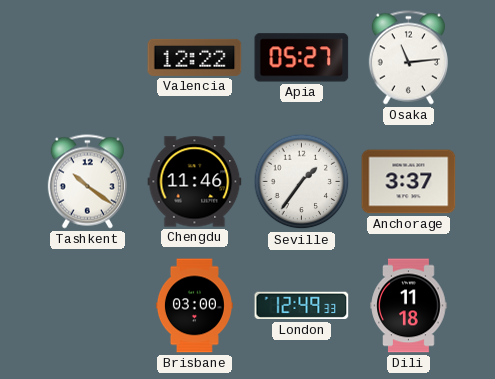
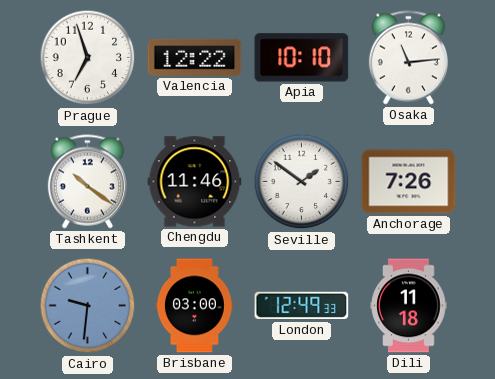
Prague: none -> 6:57 (88, 58)
Apia: 05:27 -> 10:10 (302, 58)
Seville: 1:36 -> 1:51 (302, 182)
Anchorage: 3:37 -> 7:26 (409, 182)
Cairo: none -> 9:31 (88, 306)
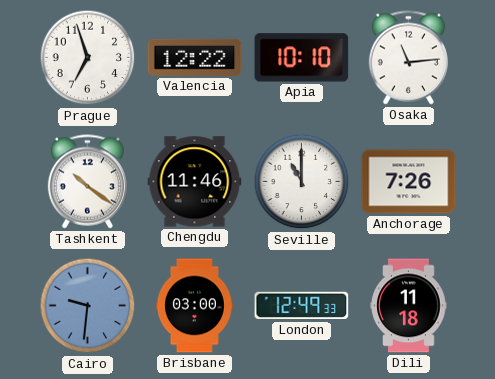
Seville: 1:51 -> 11:00 (302, 182)
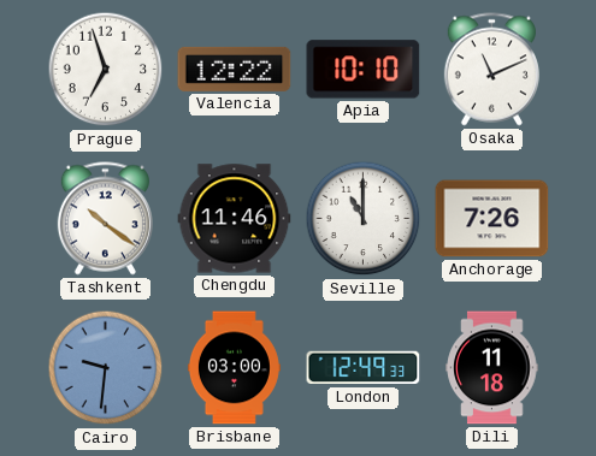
Osaka: 11:14 -> 11:11 (491, 70)
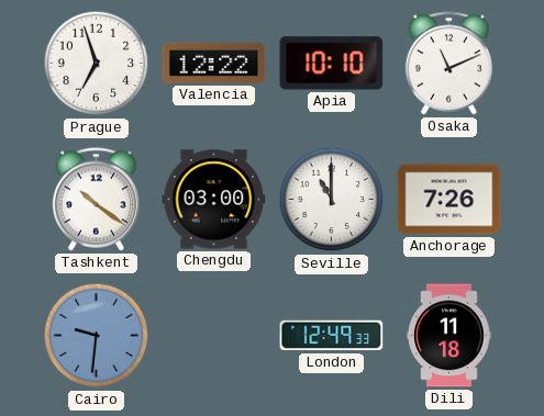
Chengdu: 11:46 -> 03:00 (214, 200)
Brisbane: 03:00 -> none (234, 368)
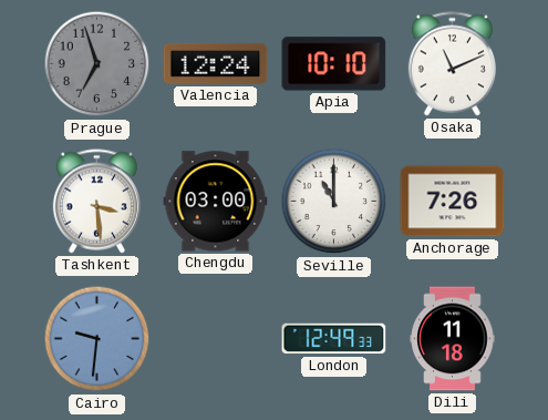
Prague dial: white -> grey (97, 64)
Valencia: 12:22 -> 12:24 (216, 63)
Tashkent: 10:21 -> 3:29 (96, 202)
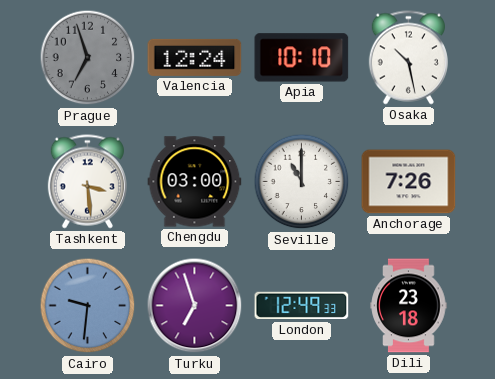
Osaka: 11:11 -> 10:28 (408, 58)
Turku: none -> 6:57 (195, 306)
Dili: 11:18 -> 23:18 (409, 306)
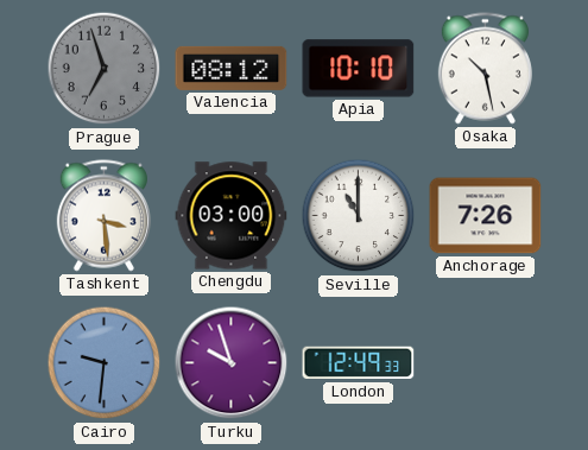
Valencia: 12:24 -> 08:12 (232, 68)
Turku: 6:57 -> 9:57 (232, 363)
Dili: 23:18 -> none (409, 306)
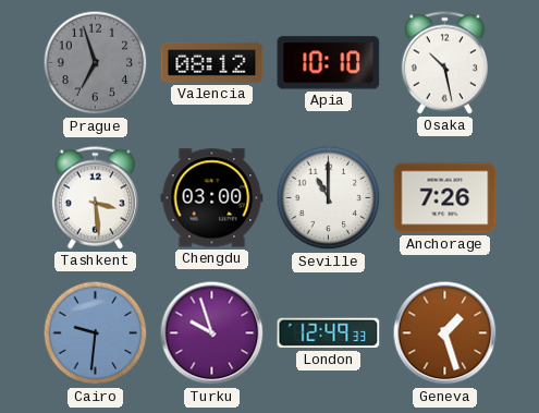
Geneva: none -> 1:27 (445, 333)
